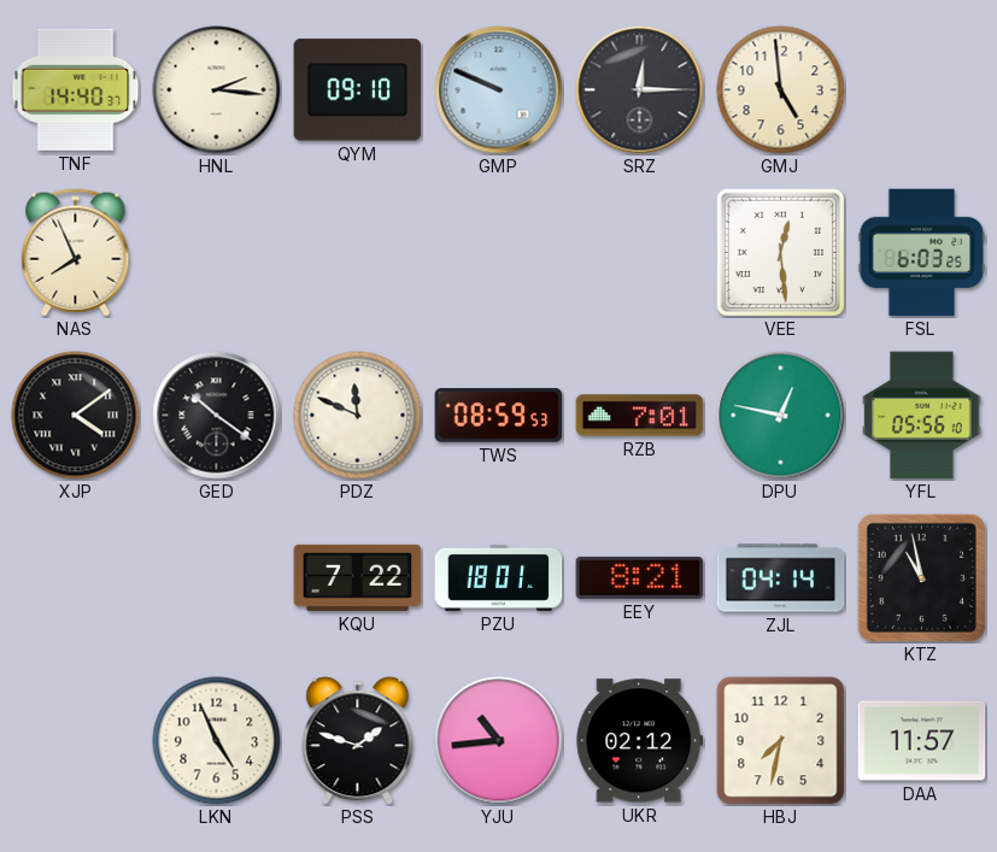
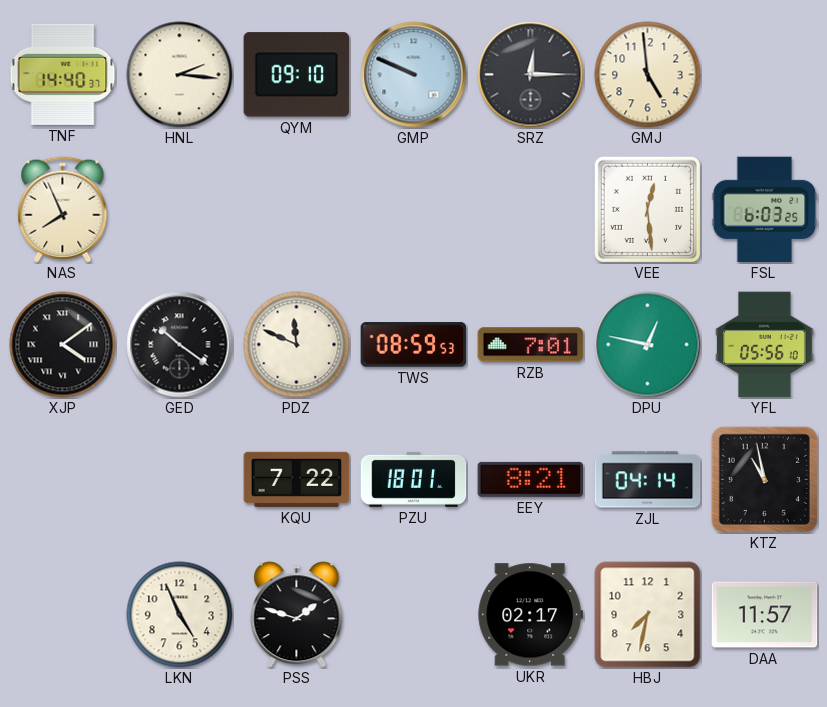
YJU: 10:44 -> none (499, 741)
UKR: 02:12 -> 02:17 (531, 615)
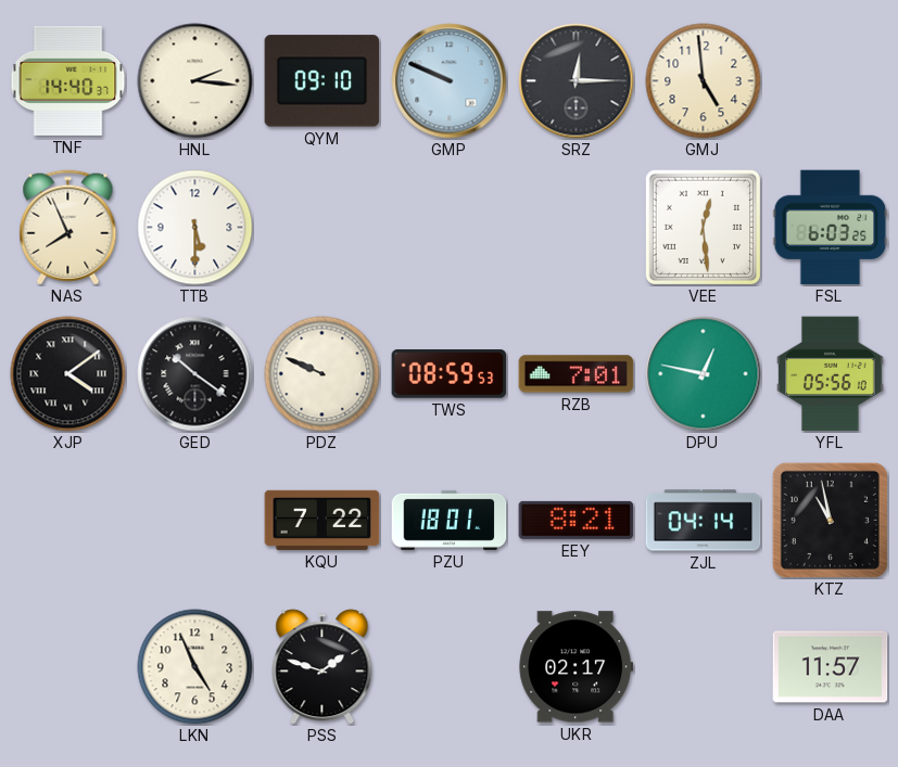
TTB: none -> 5:30 (195, 228)
PDZ: 11:49 -> 9:49 (322, 374)
HBJ: 7:32 -> none (648, 615)
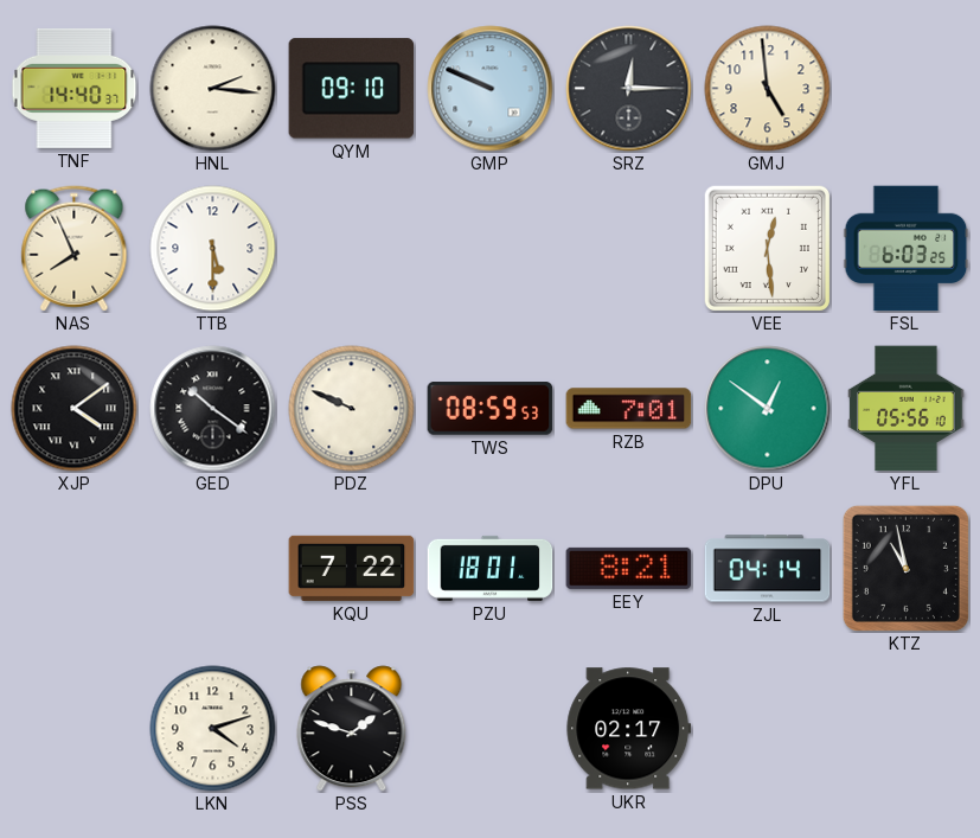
DPU: 12:47 -> 12:51 (768, 409)
LKN: 4:56 -> 4:12 (213, 729)
DAA: 11:57 -> none (831, 667)
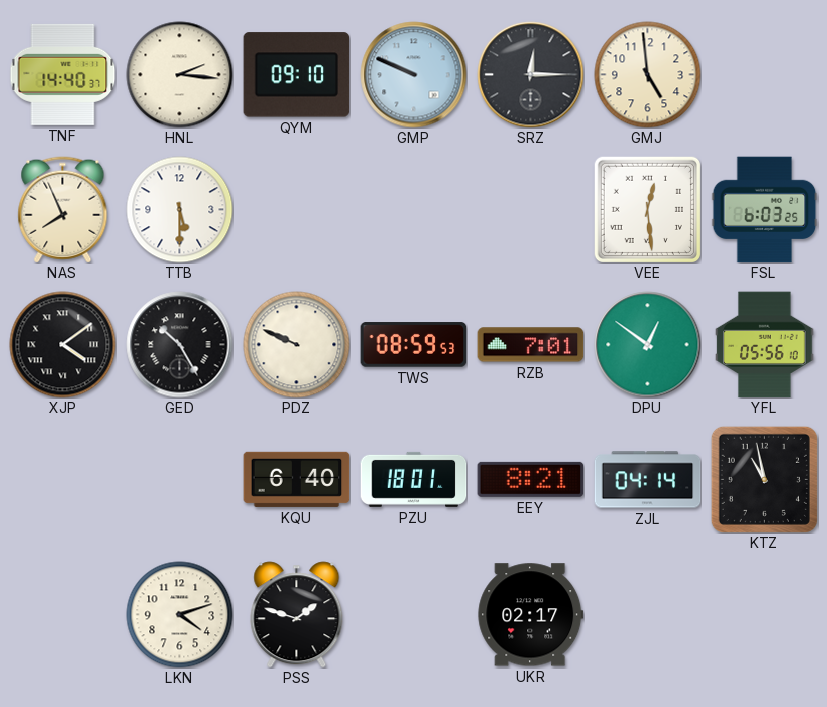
GED: 10:21 -> 10:25 (180, 345)
KQU: 7:22 -> 6:40 (297, 479)
